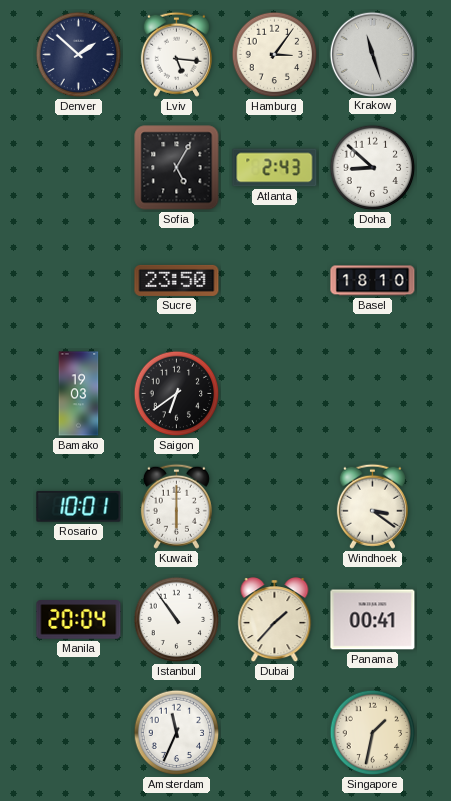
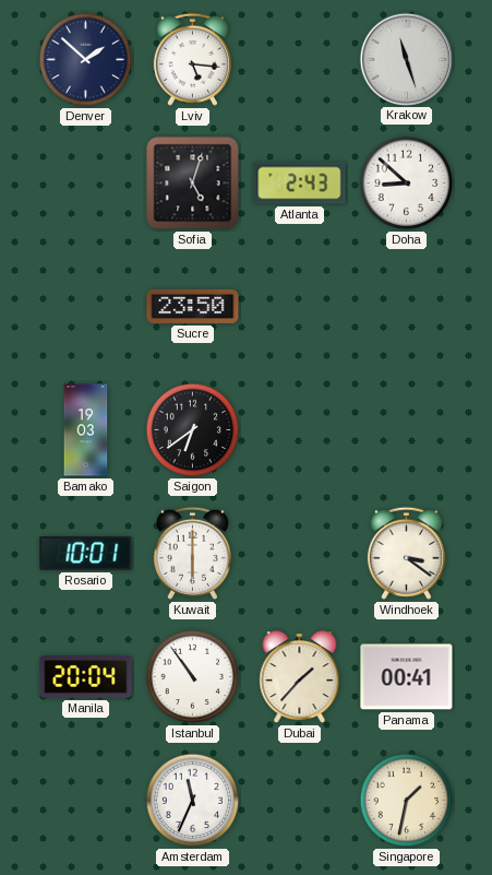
Hamburg: 3:06 -> none (275, 55)
Sofia: 5:05 -> 5:03 (193, 184)
Basel: 18:10 -> none (373, 281)
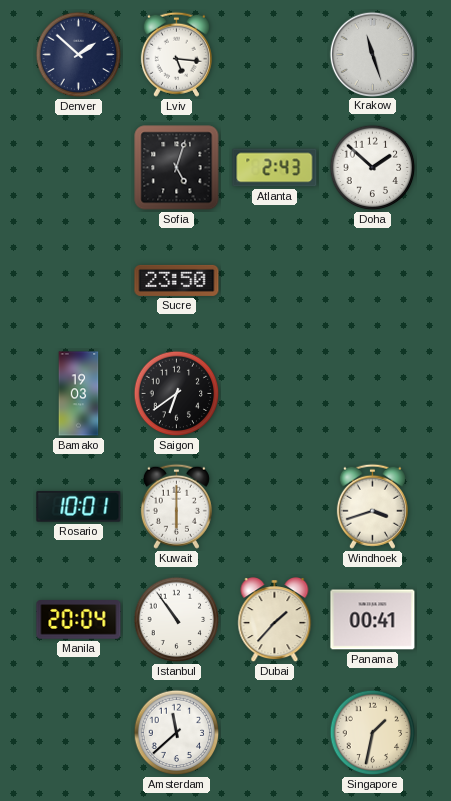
Doha: 8:52 -> 1:52 (373, 168)
Windhoek: 3:21 -> 3:42 (372, 506)
Amsterdam: 11:34 -> 11:38 (177, 733)
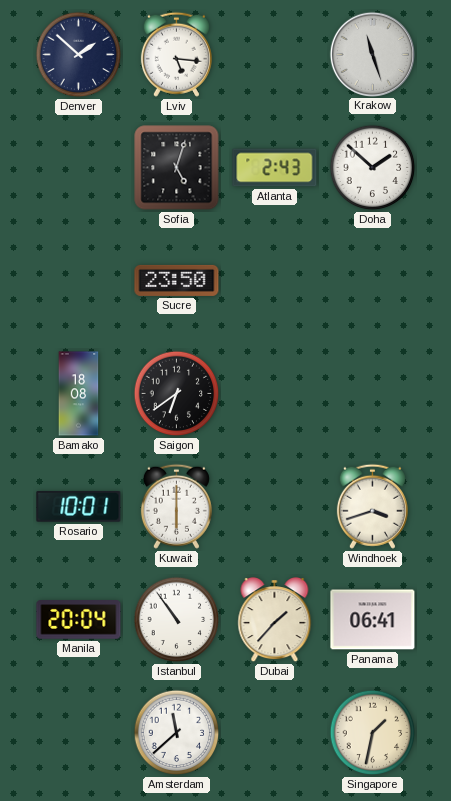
Bamako: 19:03 -> 18:08 (79, 394)
Panama: 00:41 -> 06:41 (373, 620)
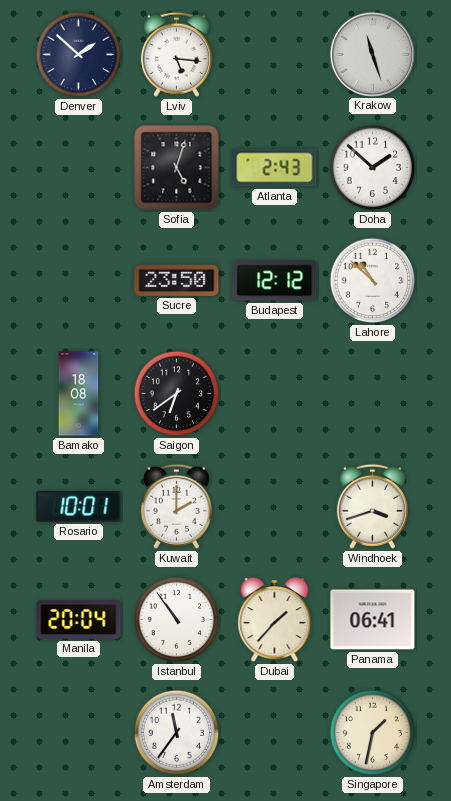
Budapest: none -> 12:12 (275, 281)
Lahore: none -> 10:52 (373, 281)
Kuwait: 6:00 -> 2:00 (176, 506)
Amsterdam: 11:38 -> 11:36 (177, 733)
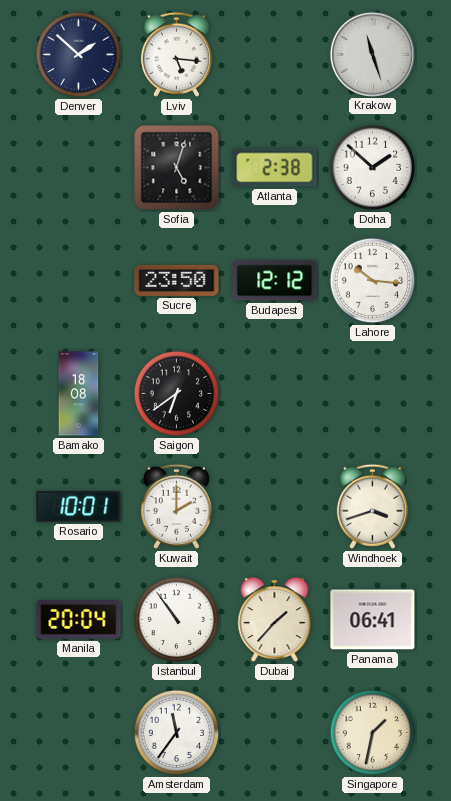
Atlanta: 2:43 -> 2:38 (275, 168)
Lahore: 10:52 -> 10:16 (373, 281)
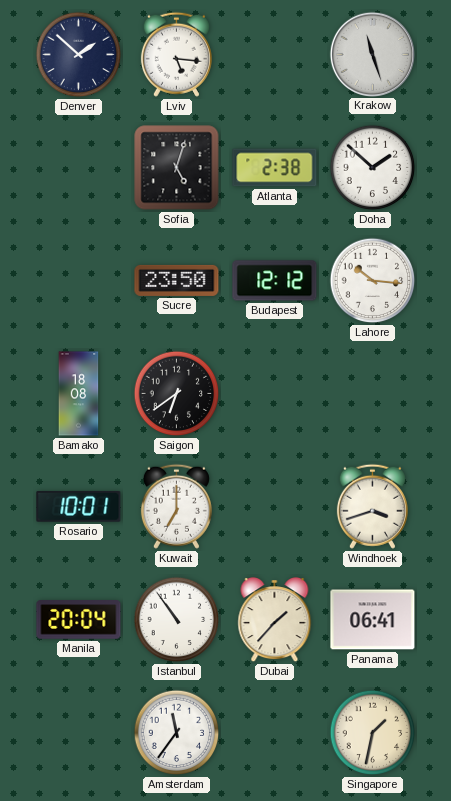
Kuwait: 2:00 -> 7:00 (176, 506)
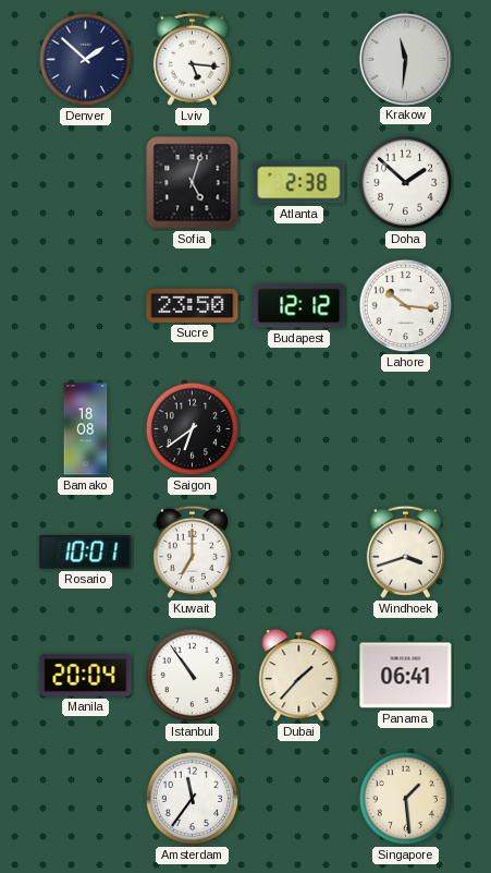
Krakow: 11:27 -> 11:31 (405, 59)
Singapore: 1:32 -> 1:29 (406, 799)
